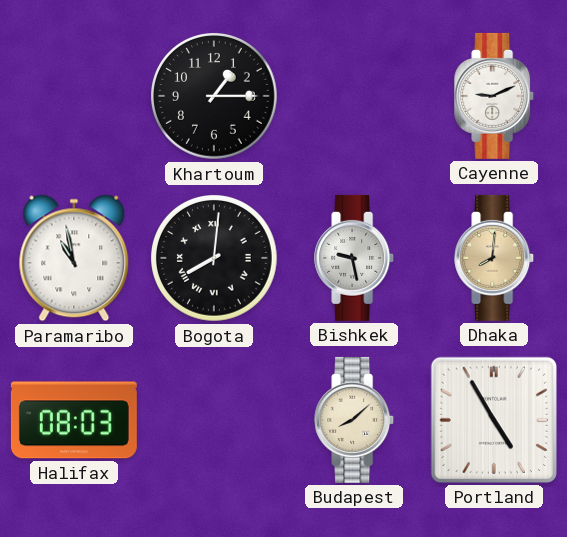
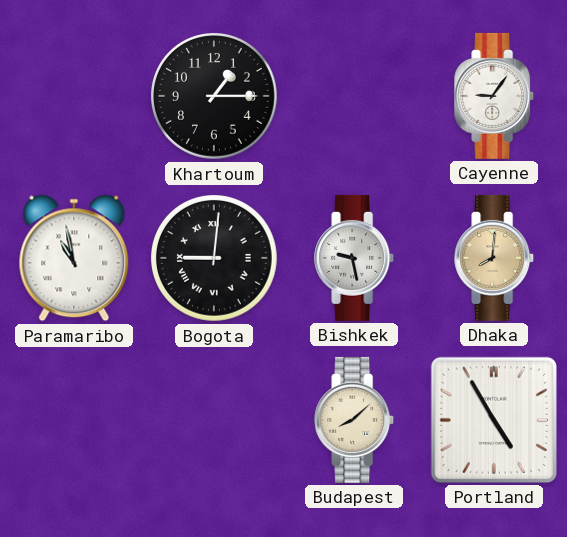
Cayenne: 9:11 -> 9:06 (495, 96)
Bogota: 8:01 -> 9:01 (215, 259)
Halifax: 08:03 -> none (74, 420)
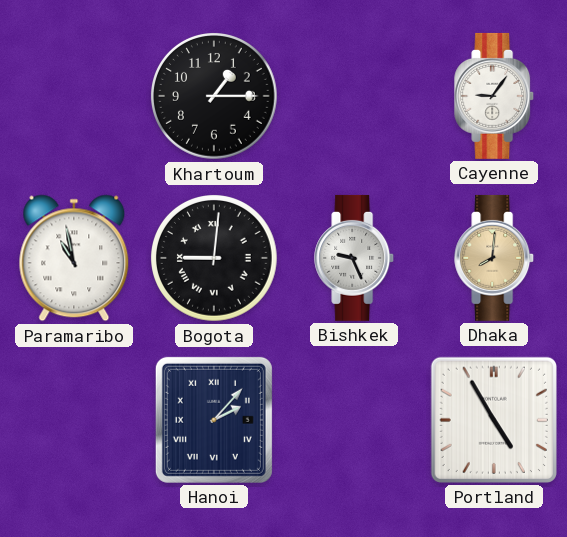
Bishkek: 9:28 -> 9:26 (355, 258)
Hanoi: none -> 2:07 (214, 420)
Budapest: 8:08 -> none (355, 420)
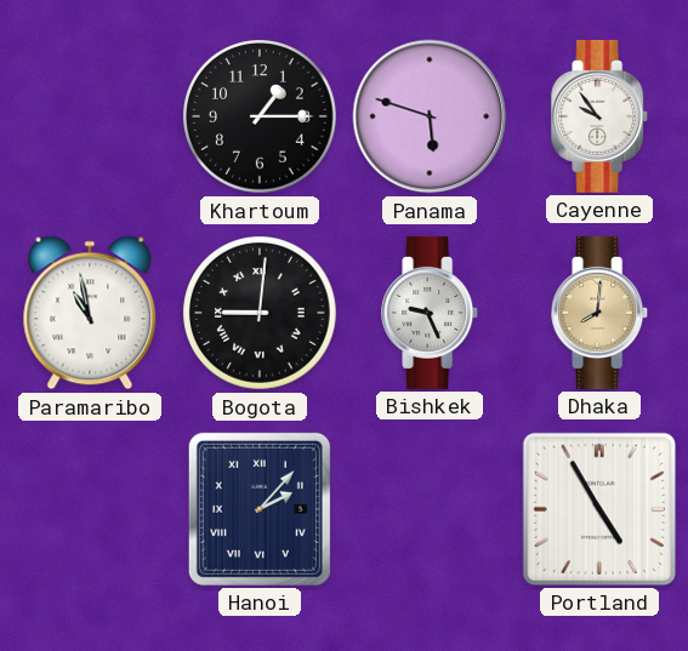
Panama: none -> 5:48 (430, 116)
Cayenne: 9:06 -> 9:54 (601, 116)
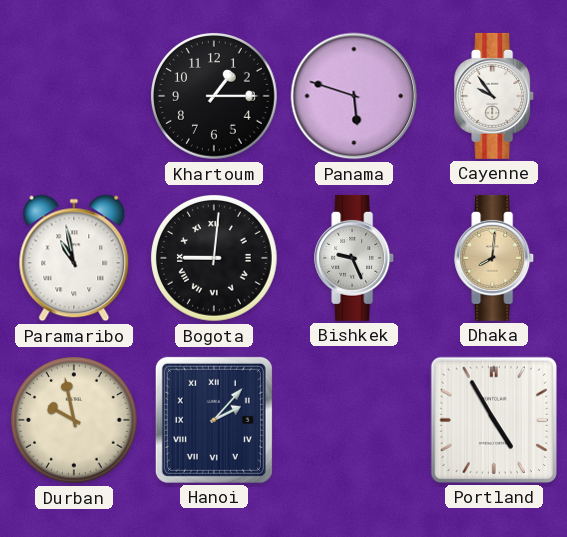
Durban: none -> 9:58 (75, 421)
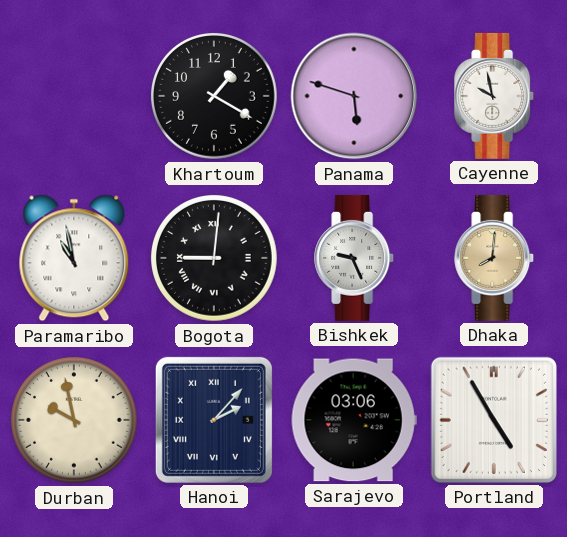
Khartoum: 1:15 -> 1:20 (215, 97)
Cayenne: 9:54 -> 9:58 (495, 96)
Sarajevo: none -> 03:06 (354, 420)
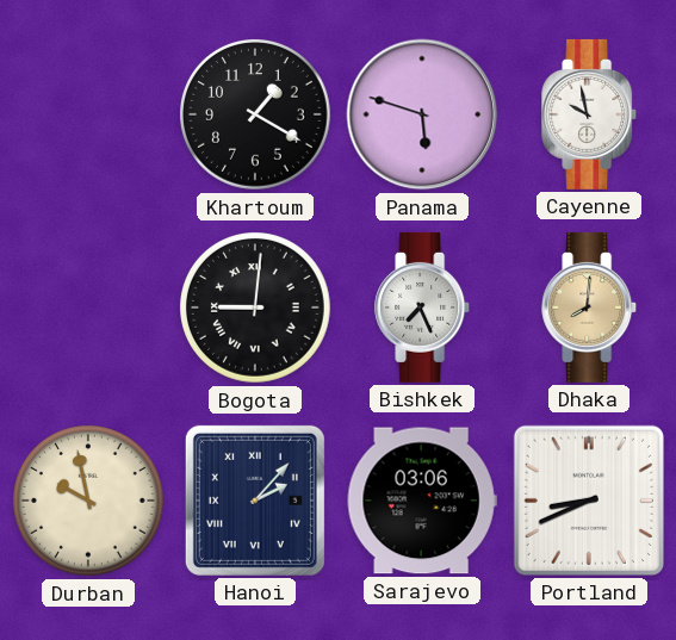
Paramaribo: 10:58 -> none (74, 258)
Bishkek: 9:26 -> 7:26 (423, 307)
Portland: 4:55 -> 8:41 (589, 501)
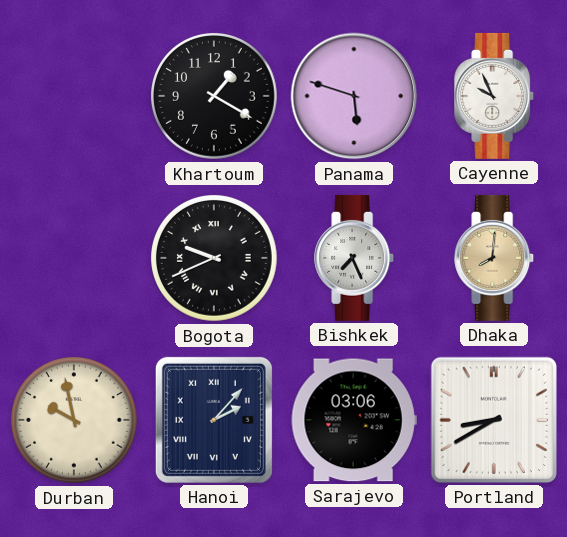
Cayenne: 9:58 -> 9:56 (495, 96)
Bogota: 9:01 -> 9:41 (215, 259)
Portland: 8:41 -> 8:40 (494, 420)
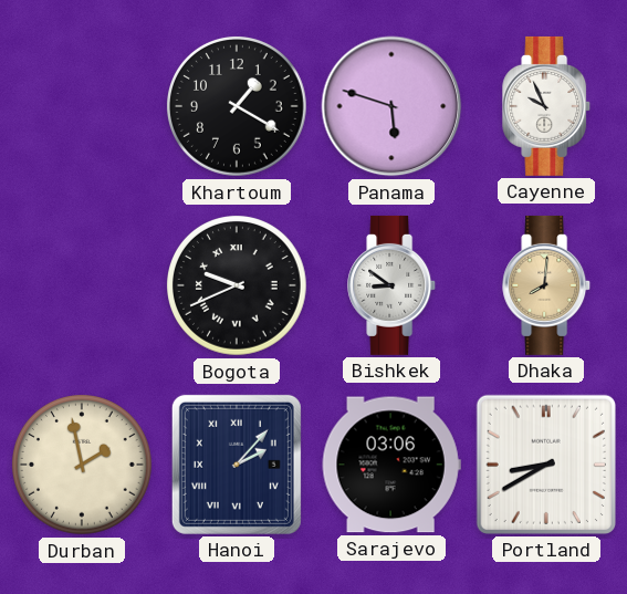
Bishkek: 7:26 -> 8:51 (393, 285)
Durban: 9:58 -> 1:58 (83, 466)
